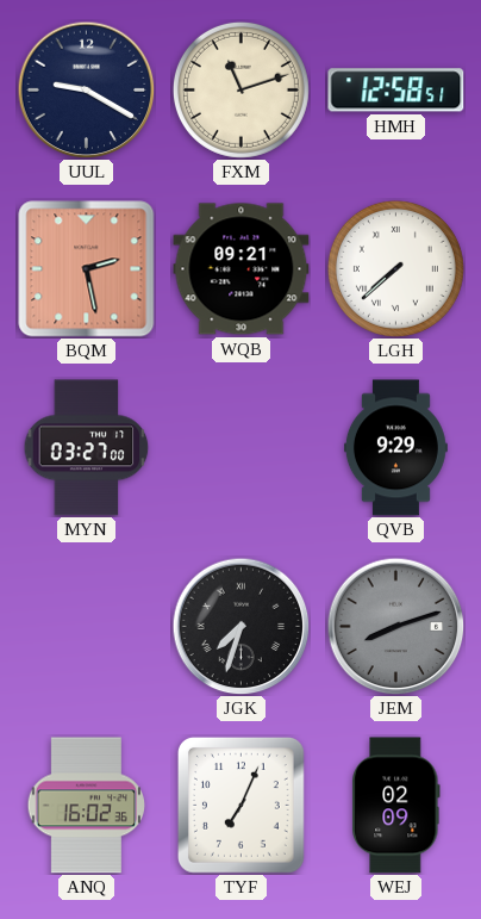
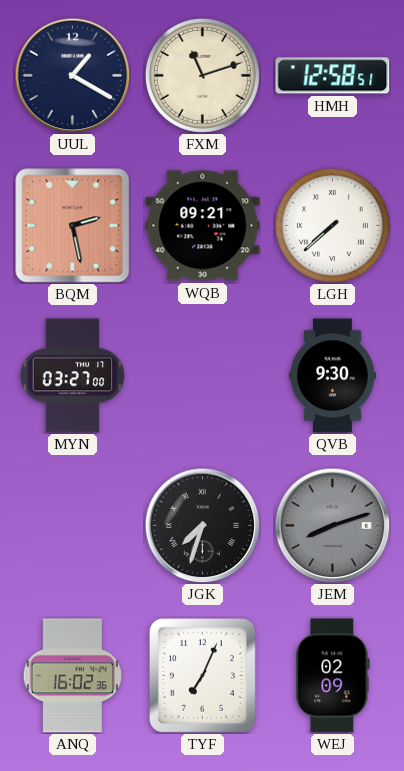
UUL: 9:20 -> 1:20 (72, 75)
QVB: 9:29 -> 9:30 (332, 376)
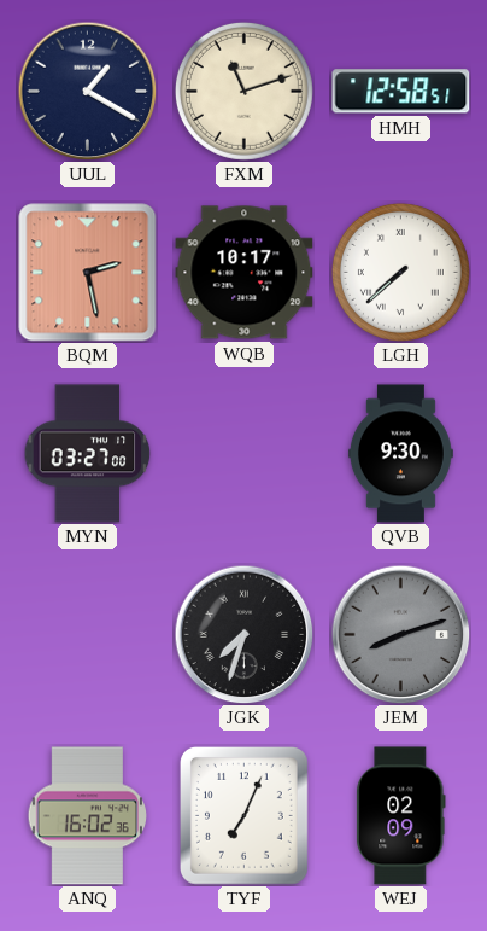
WQB: 09:21 -> 10:17 (245, 273)
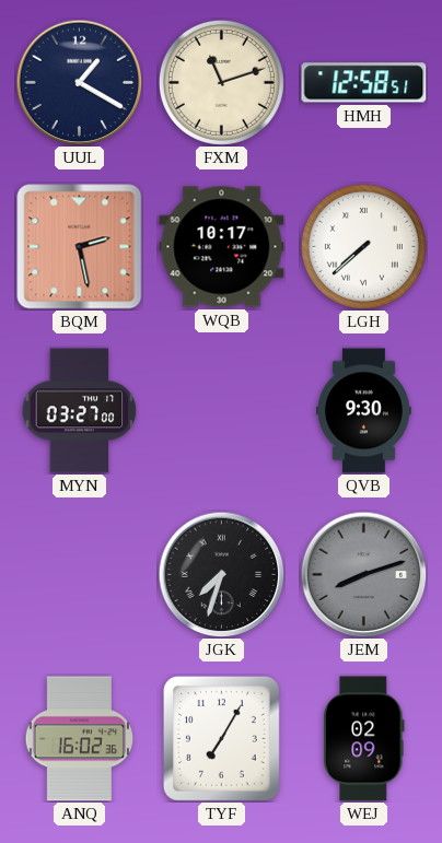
TYF: 7:04 -> 7:05 (221, 738)
